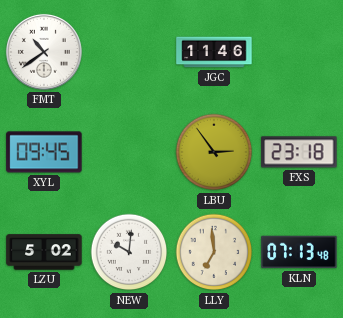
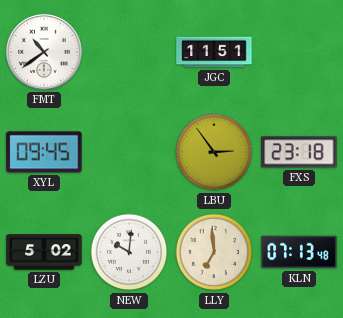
JGC: 11:46 -> 11:51 (214, 52)
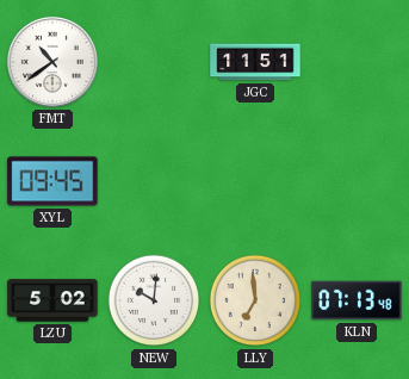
LBU: 2:54 -> none (214, 152)
FXS: 23:18 -> none (299, 152)
